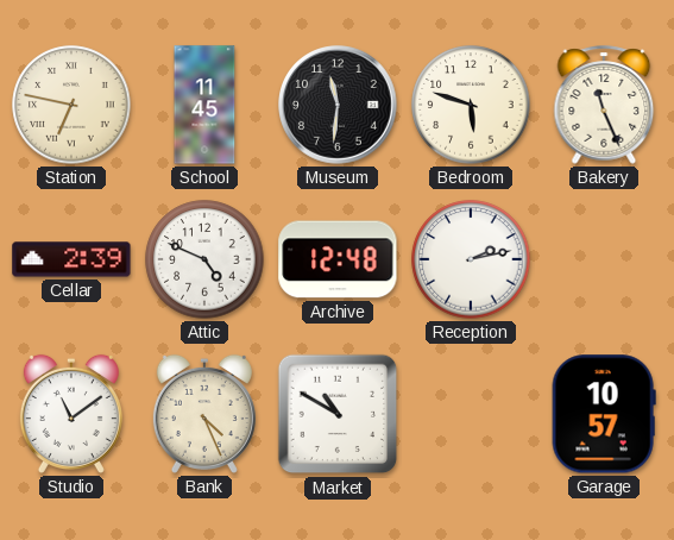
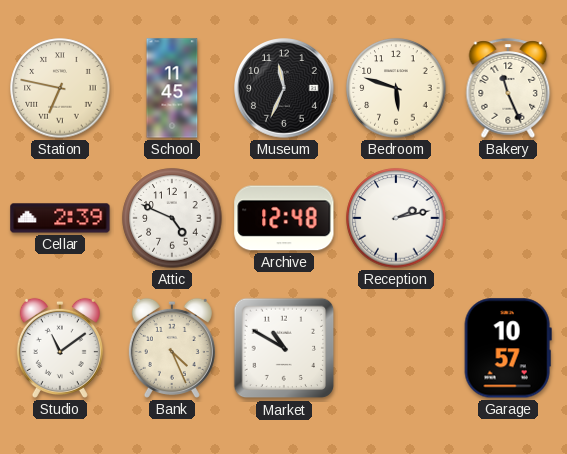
Museum: 11:31 -> 11:34 (284, 88)
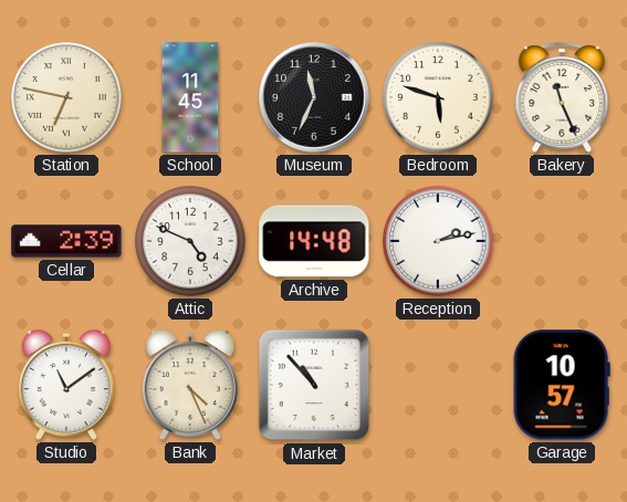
Archive: 12:48 -> 14:48 (314, 241)
Market: 10:50 -> 10:53 (314, 385)
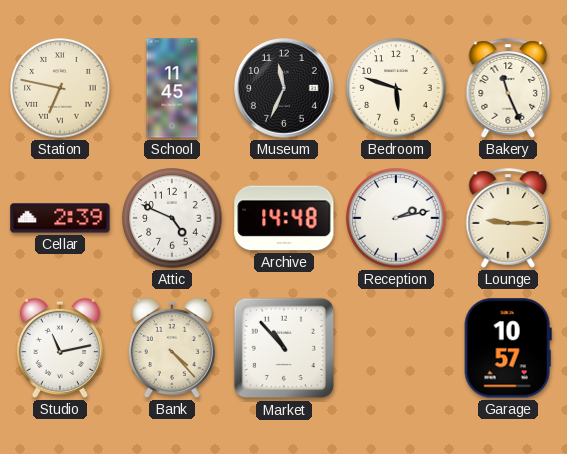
Lounge: none -> 9:15 (508, 218)
Studio: 11:09 -> 11:13 (60, 348)
Bank: 4:26 -> 4:23 (172, 348)
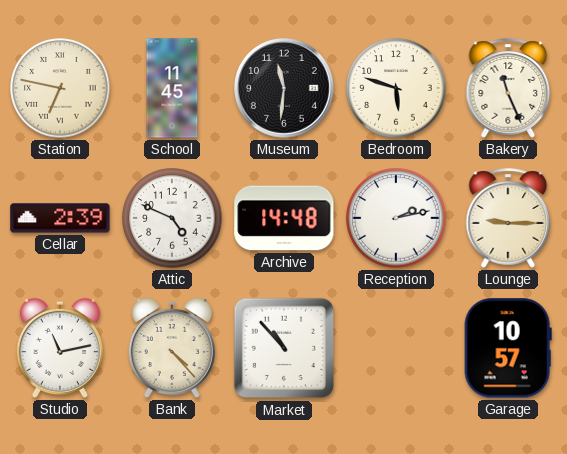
Museum: 11:34 -> 11:31 (284, 88)
